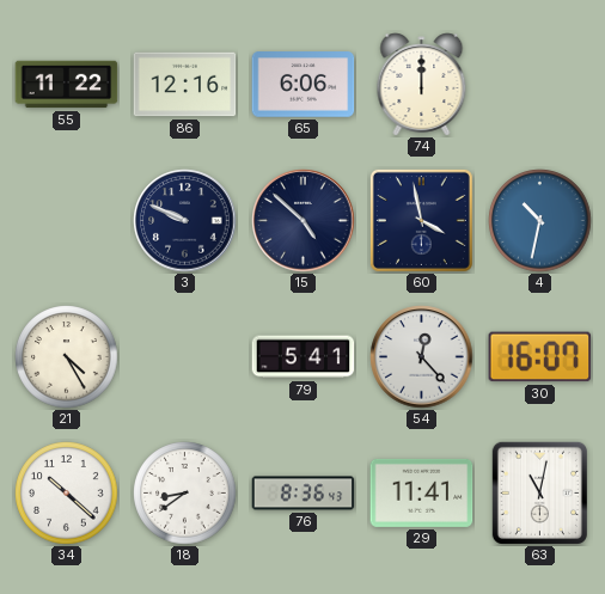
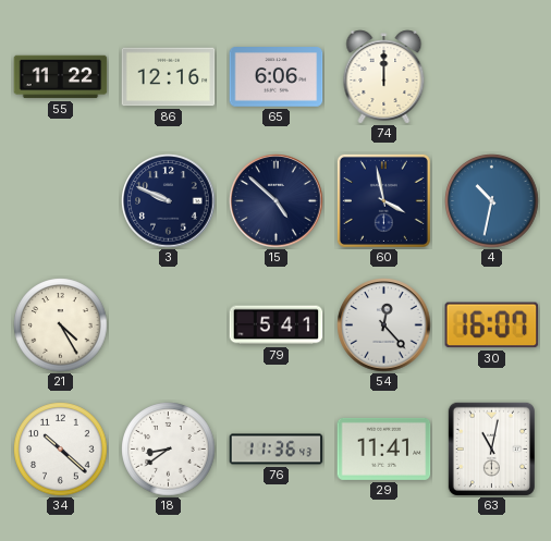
76: 8:36 -> 11:36 (277, 450)
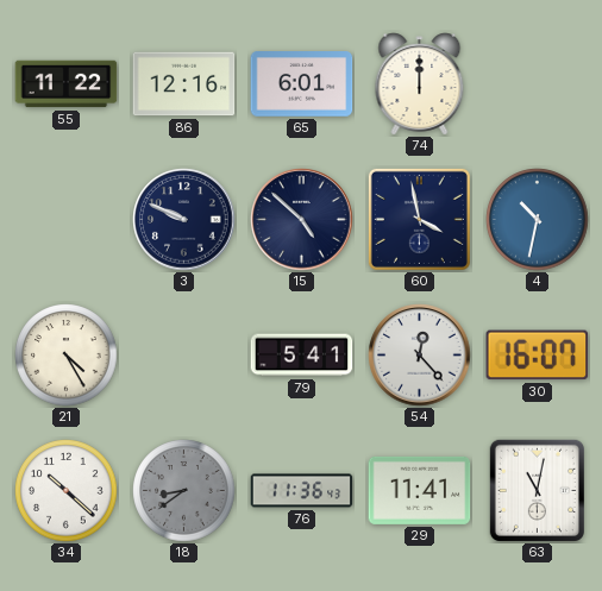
65: 6:06 -> 6:01 (302, 84)
18 dial: white -> grey (184, 491)
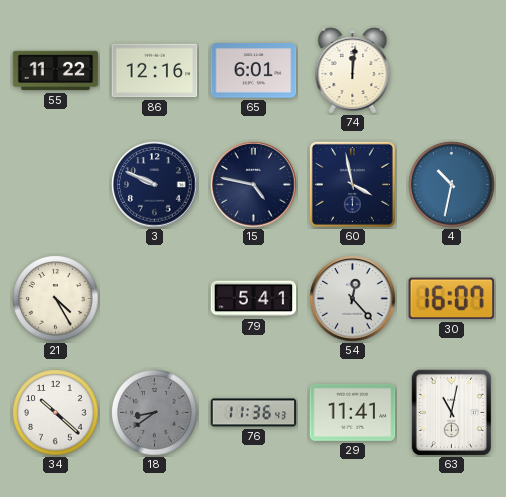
74: 12:00 -> 12:01 (353, 71)
15: 4:52 -> 4:47 (254, 185)
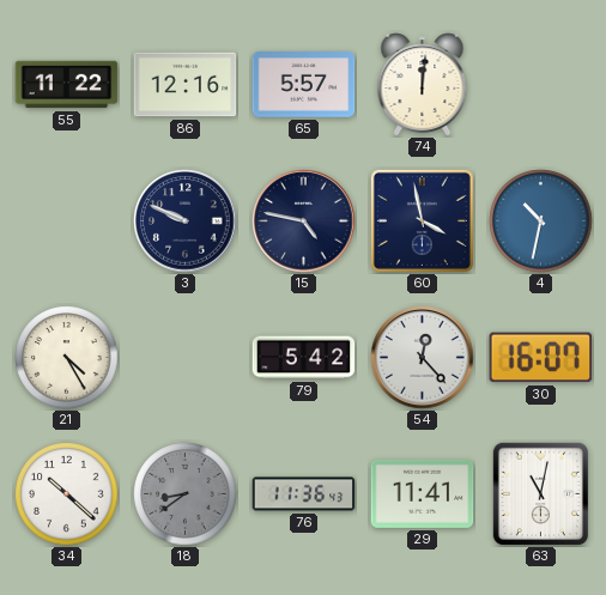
65: 6:01 -> 5:57 (304, 85)
79: 5:41 -> 5:42 (304, 358)
